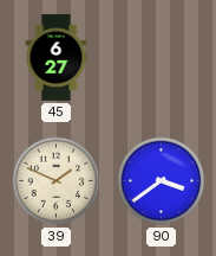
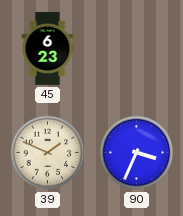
45: 6:27 -> 6:23 (48, 48)
90: 3:39 -> 3:34 (137, 153)
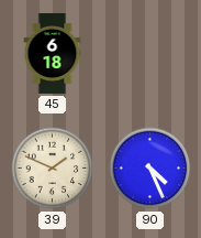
45: 6:23 -> 6:18 (53, 53)
90: 3:34 -> 4:26 (150, 169)
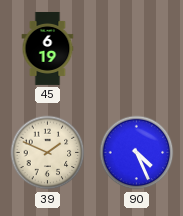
45: 6:18 -> 6:19 (48, 48)
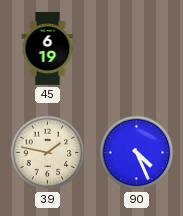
39: 1:49 -> 1:47 (48, 153)
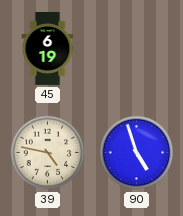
39: 1:47 -> 4:47 (48, 153)
90: 4:26 -> 4:57 (137, 153)
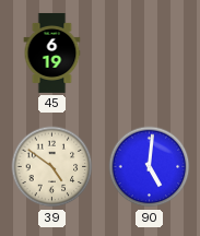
39: 4:47 -> 4:51 (52, 167)
90: 4:57 -> 5:01 (150, 167)
